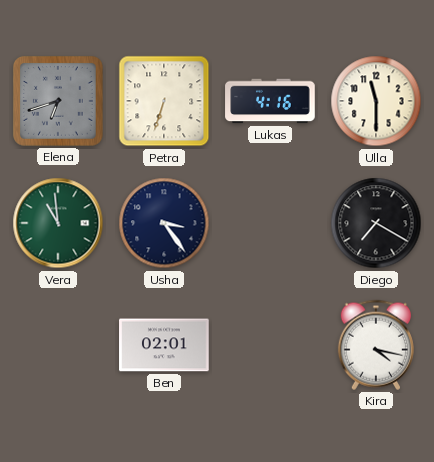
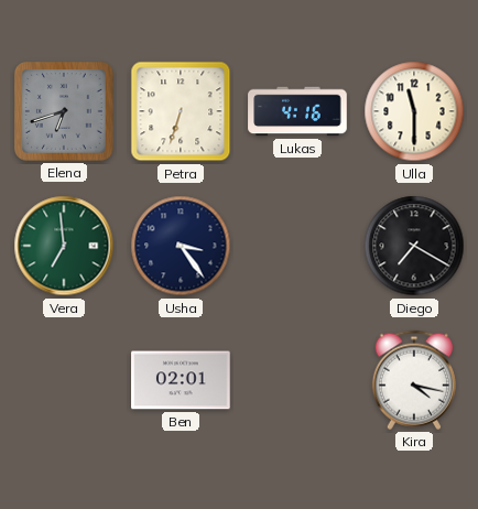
Vera: 10:59 -> 6:59 (64, 246)
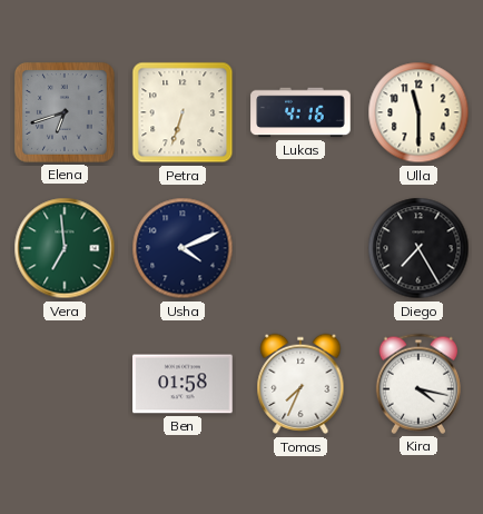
Usha: 3:24 -> 4:11 (183, 248)
Diego: 7:20 -> 7:25 (418, 248)
Ben: 02:01 -> 01:58 (183, 384)
Tomas: none -> 7:34 (300, 384)
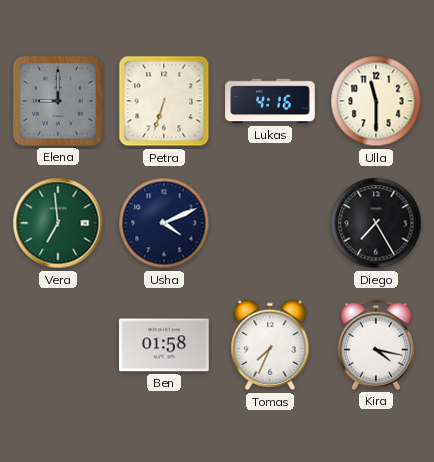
Elena: 6:42 -> 9:00 (58, 101)
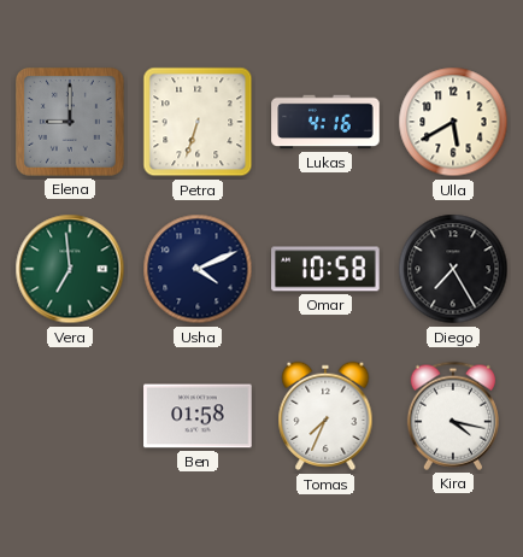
Ulla: 11:30 -> 5:40 (453, 122)
Omar: none -> 10:58 (325, 269)
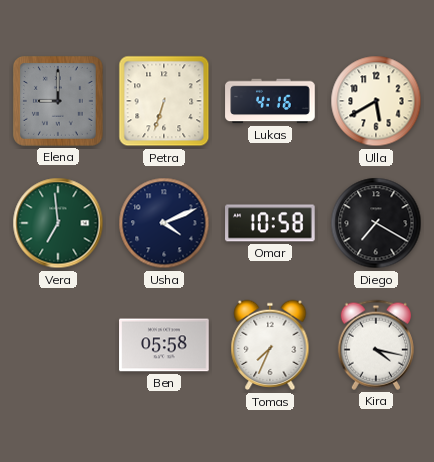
Diego: 7:25 -> 7:20 (376, 223)
Ben: 01:58 -> 05:58 (164, 345)
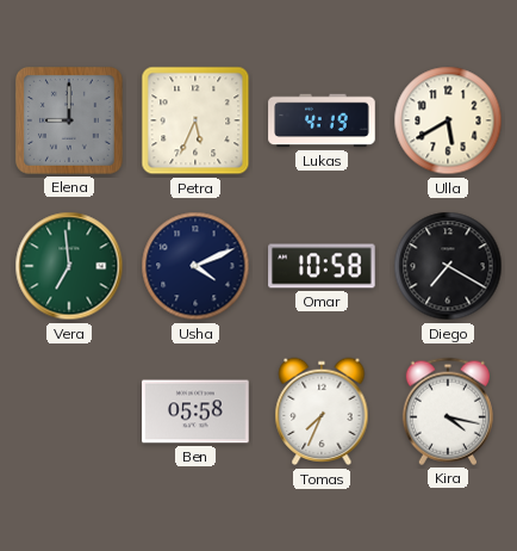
Petra: 6:33 -> 5:34 (195, 120)
Lukas: 4:16 -> 4:19 (322, 120)
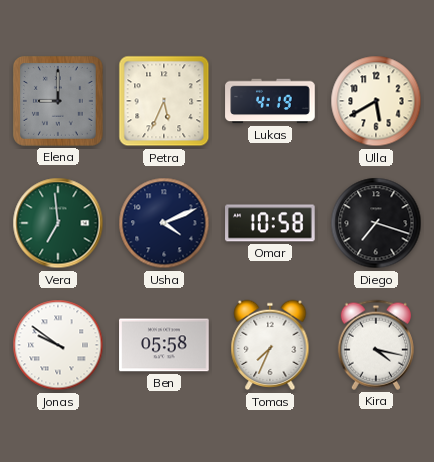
Diego: 7:20 -> 7:18 (376, 223)
Jonas: none -> 9:51 (58, 345)
